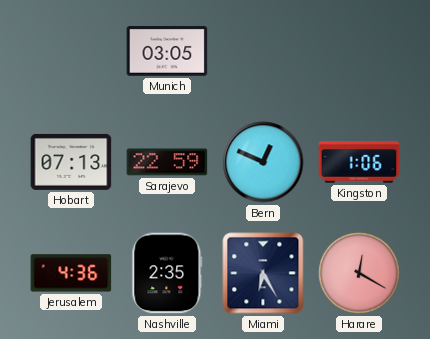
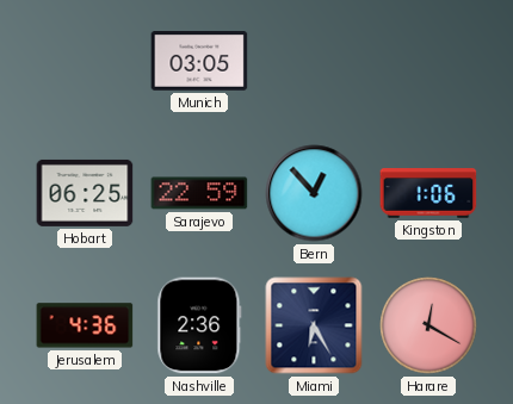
Hobart: 07:13 -> 06:25 (85, 193)
Bern: 12:49 -> 12:53 (314, 193)
Nashville: 2:35 -> 2:36 (199, 325)
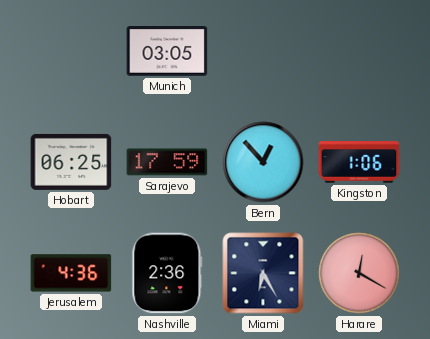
Sarajevo: 22:59 -> 17:59 (167, 162)
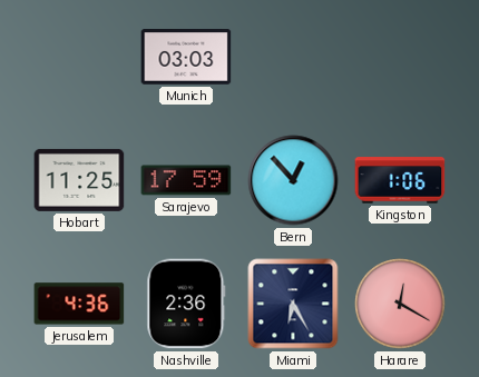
Munich: 03:05 -> 03:03 (186, 58)
Hobart: 06:25 -> 11:25 (79, 180)
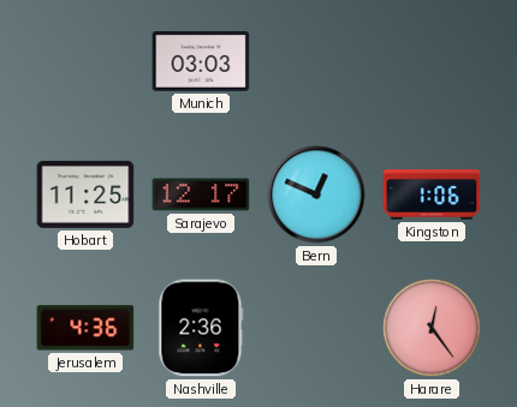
Sarajevo: 17:59 -> 12:17 (201, 194)
Bern: 12:53 -> 12:49 (316, 194)
Miami: 6:25 -> none (293, 304)
Harare: 12:20 -> 12:24 (432, 328)
